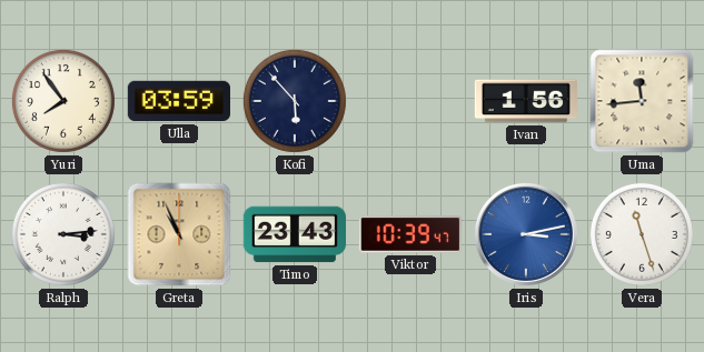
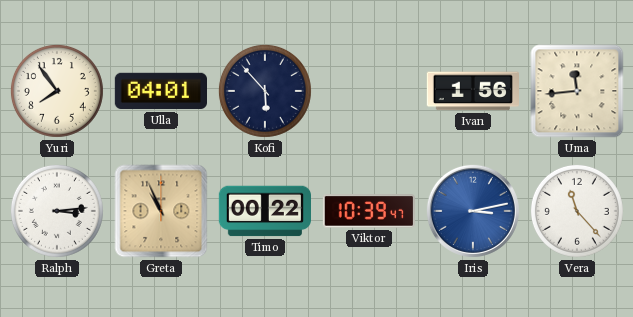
Ulla: 03:59 -> 04:01 (160, 91)
Timo: 23:43 -> 00:22 (264, 211)
Vera: 11:27 -> 11:23 (577, 211)
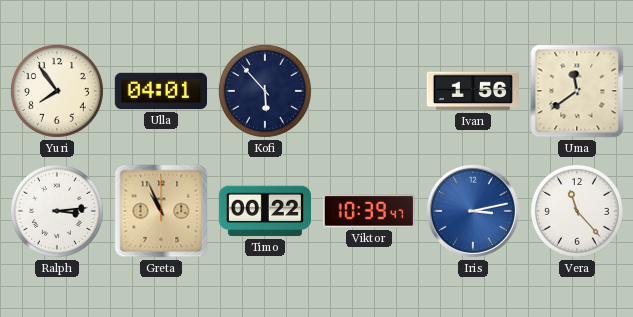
Uma: 11:44 -> 11:39 (577, 91)
